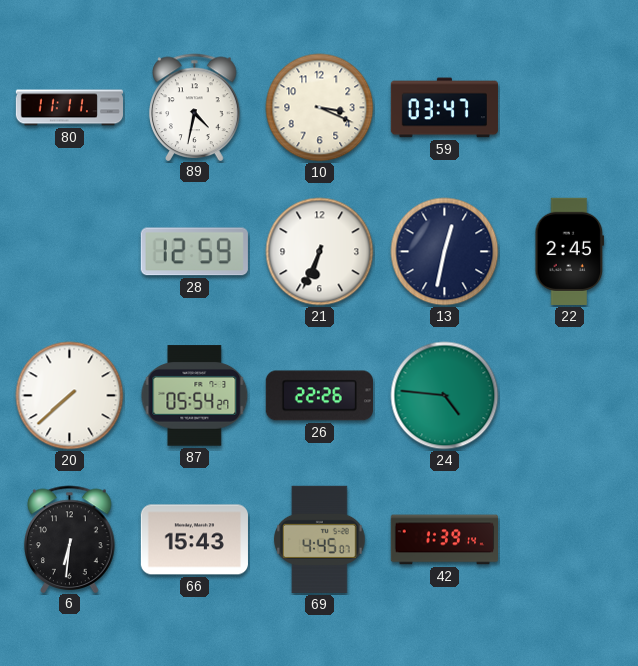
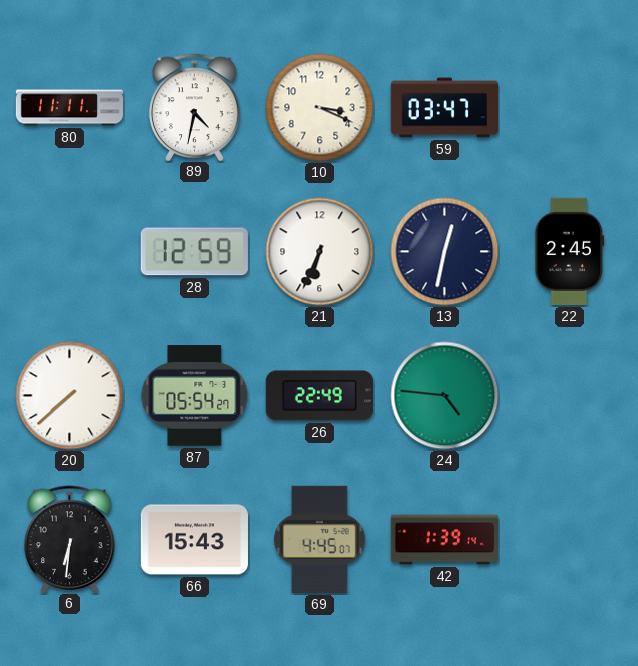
26: 22:26 -> 22:49 (319, 396)
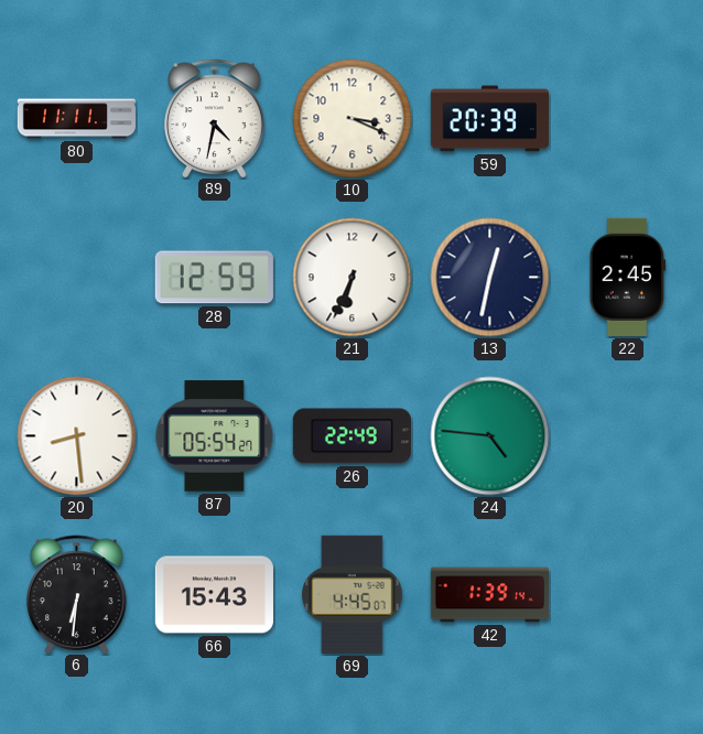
59: 03:47 -> 20:39 (489, 119)
20: 7:38 -> 8:29 (77, 436)
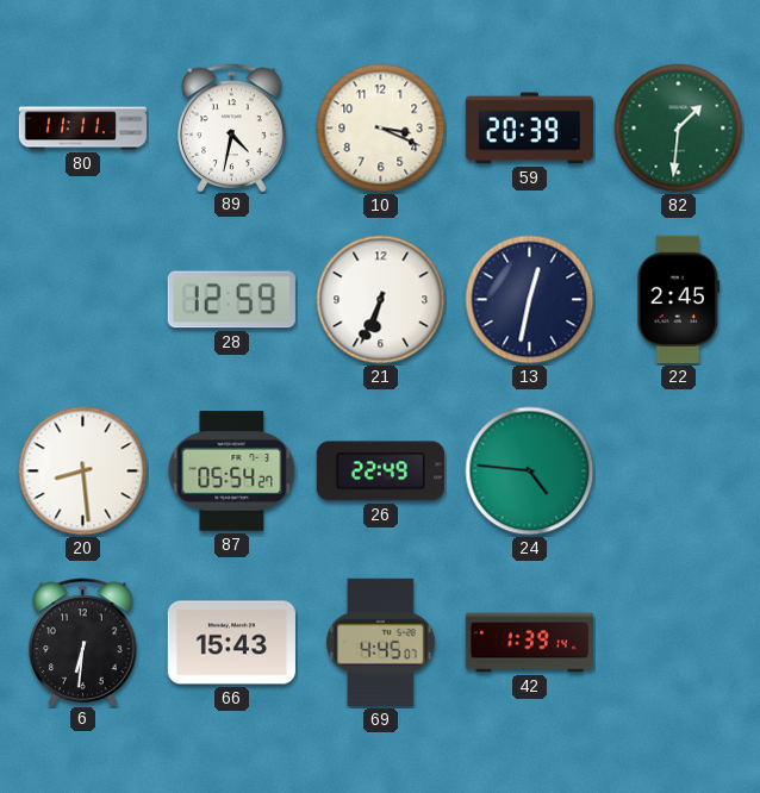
82: none -> 1:31 (679, 129)
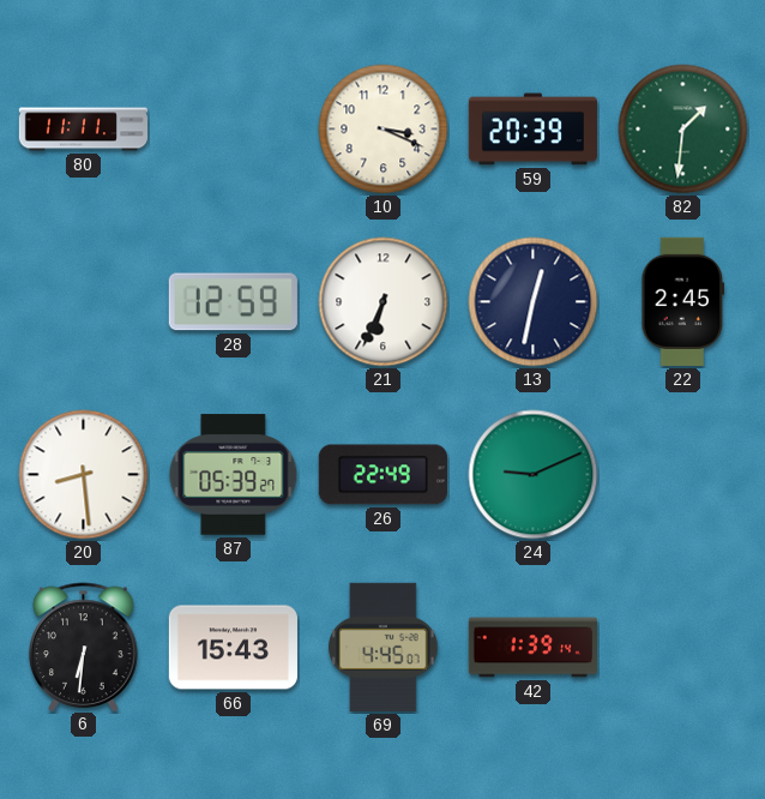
89: 4:32 -> none (232, 127)
87: 05:54 -> 05:39 (234, 475)
24: 4:46 -> 9:11 (534, 475)
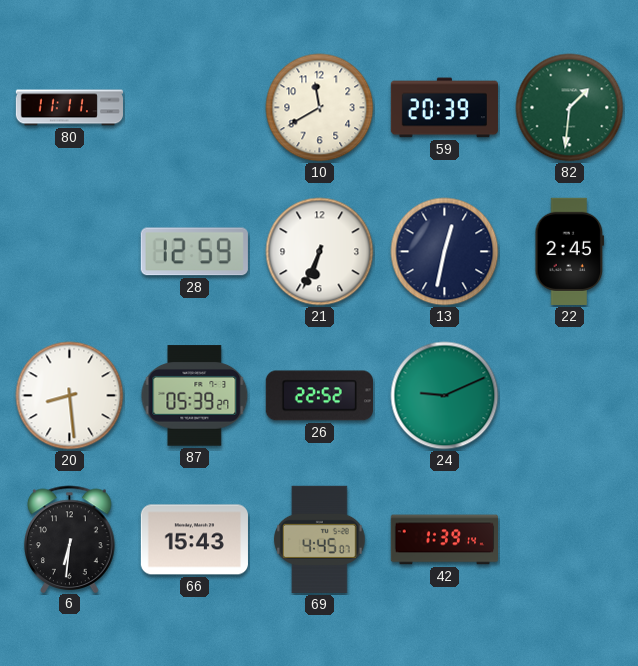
10: 3:19 -> 11:40 (320, 108)
26: 22:49 -> 22:52 (319, 396)
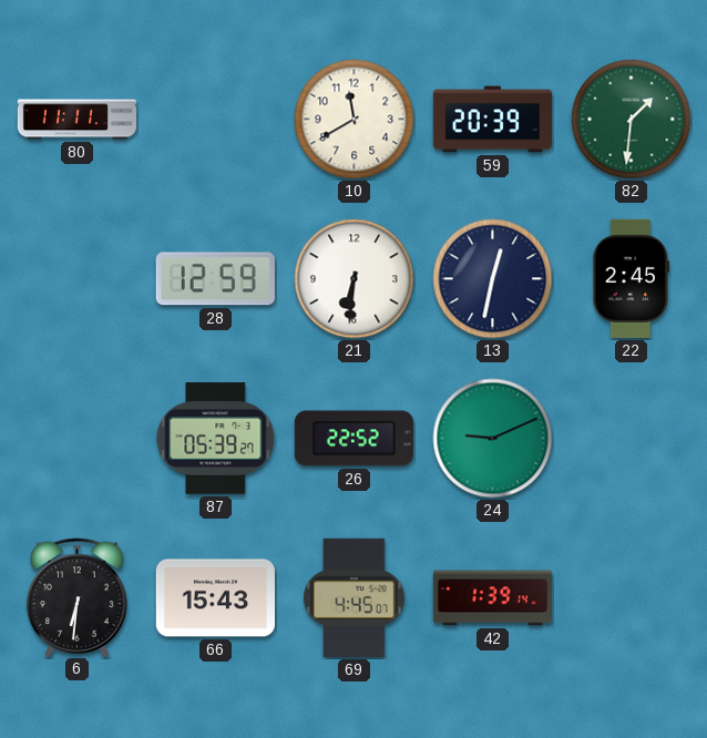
21: 6:34 -> 6:31 (355, 279)
20: 8:29 -> none (70, 396)
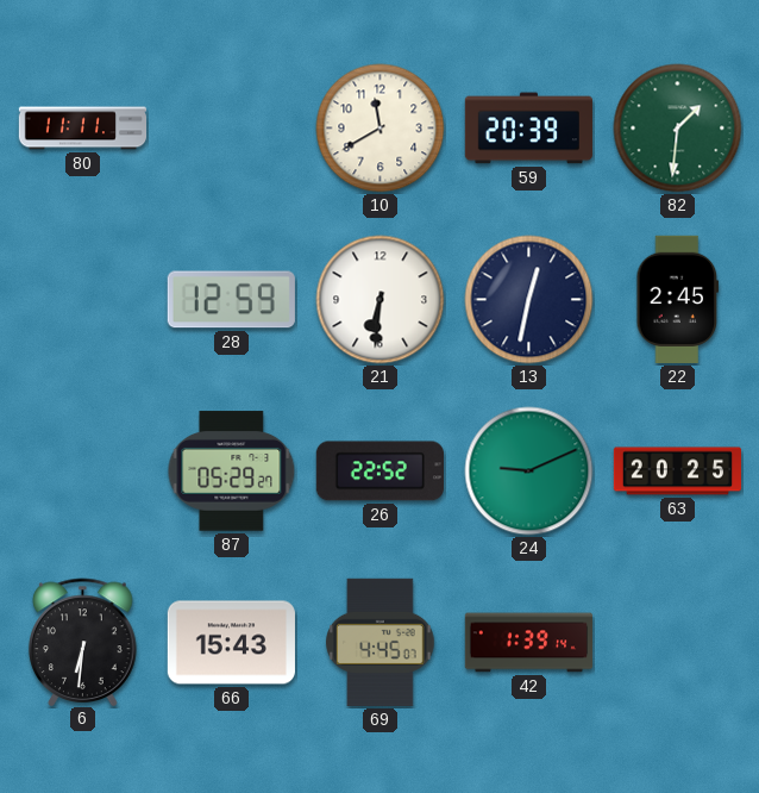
87: 05:39 -> 05:29 (232, 472)
63: none -> 20:25 (677, 472)
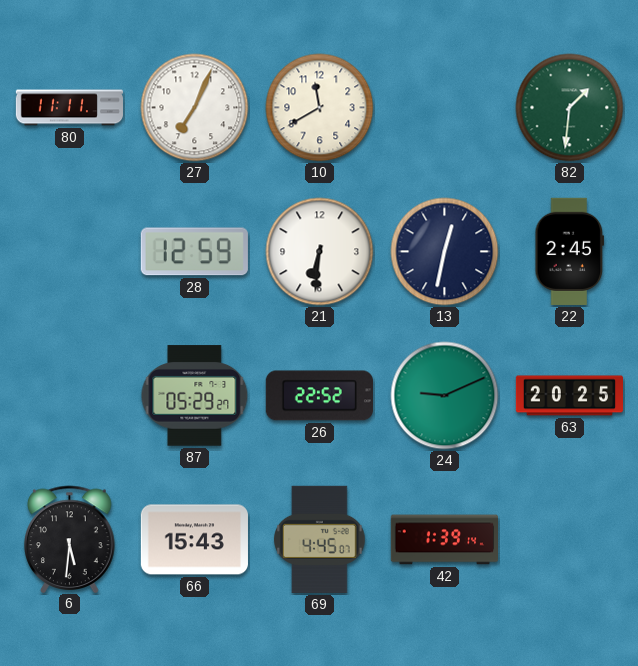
27: none -> 7:04 (195, 108)
59: 20:39 -> none (528, 129)
6: 6:31 -> 5:31 (70, 539)
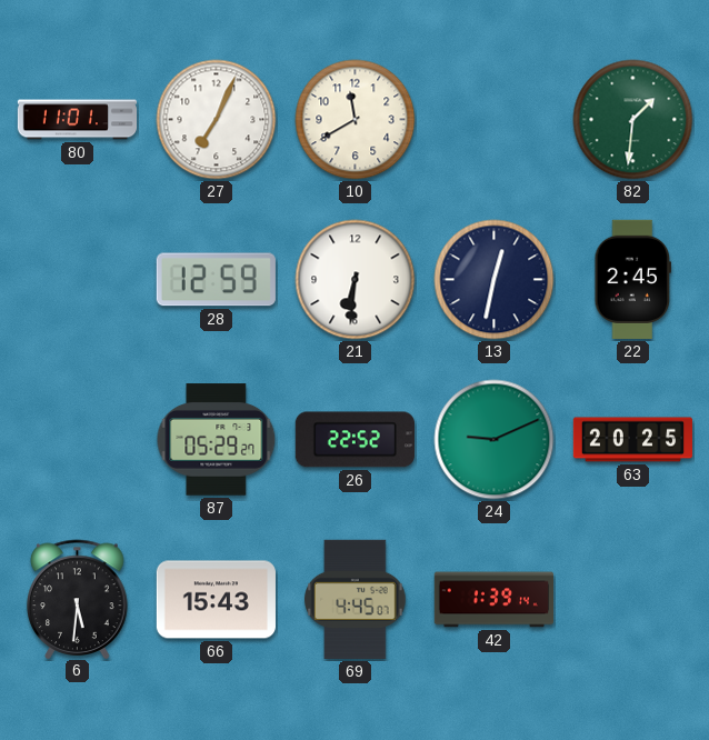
80: 11:11 -> 11:01 (78, 120)
